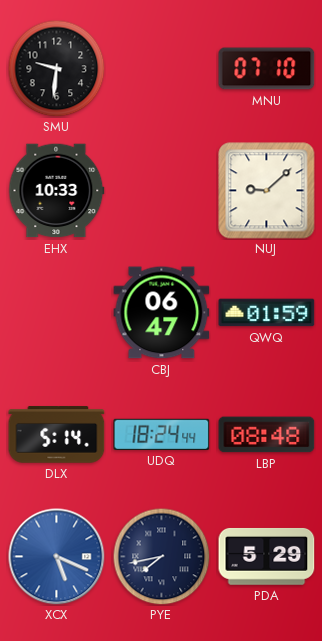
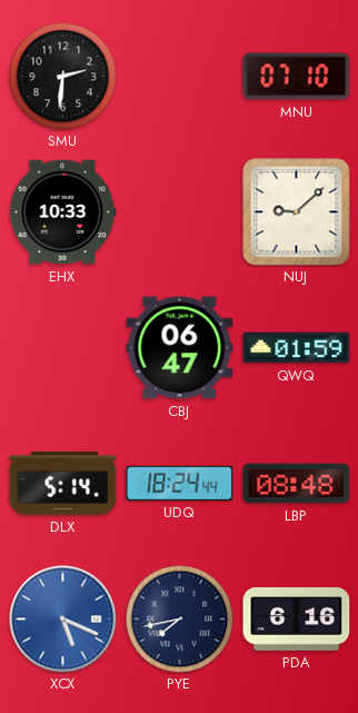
SMU: 9:31 -> 2:31 (62, 76)
PDA: 5:29 -> 6:16 (297, 620)
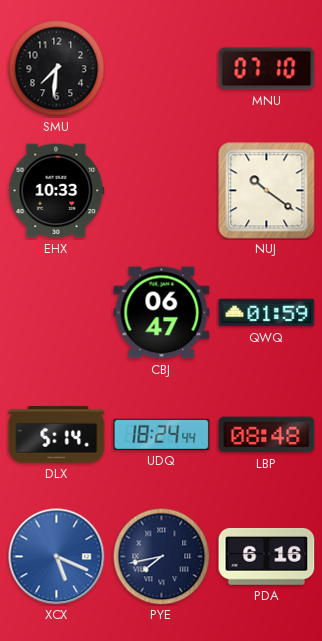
SMU: 2:31 -> 7:31 (56, 68)
NUJ: 9:08 -> 10:21 (267, 191)
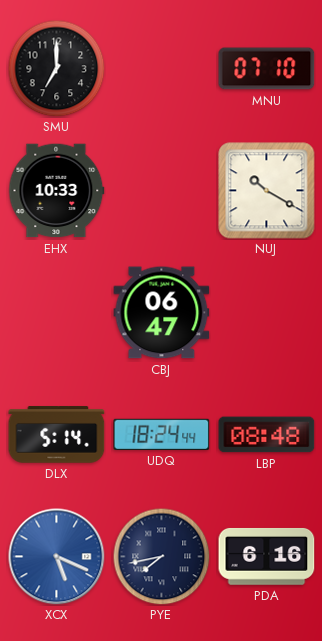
SMU: 7:31 -> 7:00 (56, 68)
NUJ: 10:21 -> 10:20 (267, 191)
QWQ: 01:59 -> none (267, 313)
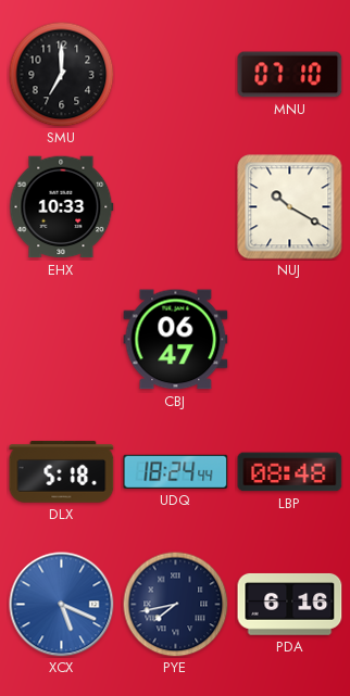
DLX: 5:14 -> 5:18 (62, 472)
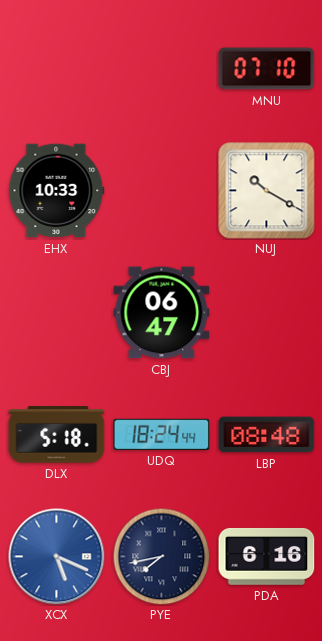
SMU: 7:00 -> none (61, 74)
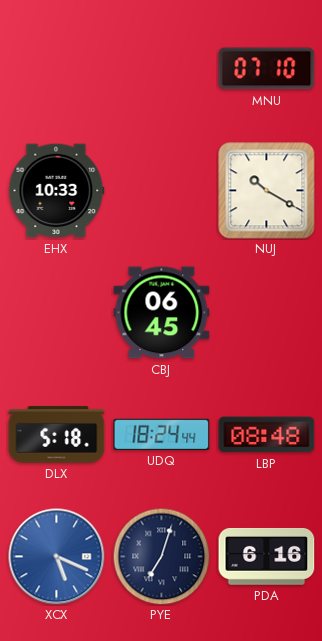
CBJ: 06:47 -> 06:45 (162, 313)
PYE: 7:43 -> 7:03 (161, 556)
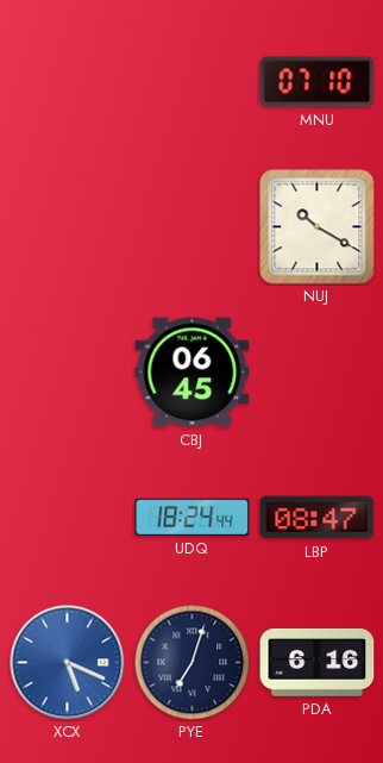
EHX: 10:33 -> none (57, 191)
DLX: 5:18 -> none (57, 435)
LBP: 08:48 -> 08:47 (318, 518)
